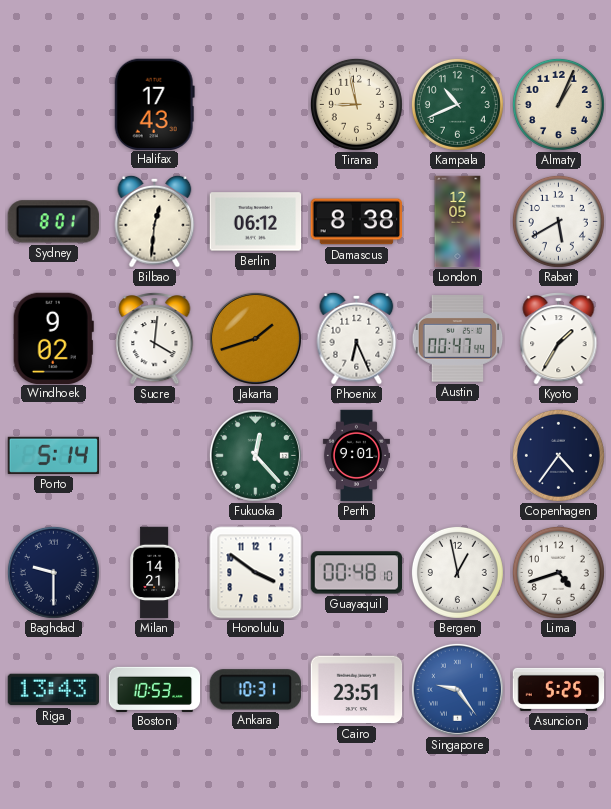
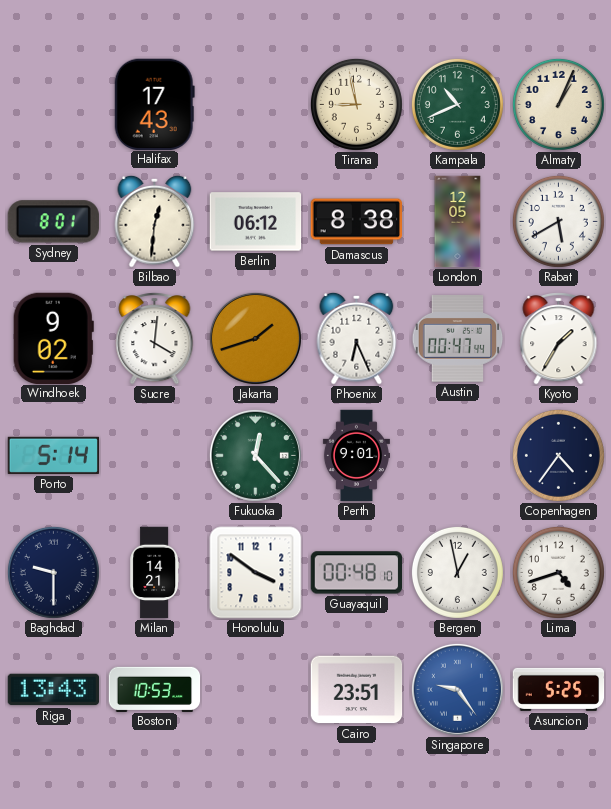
Ankara: 10:31 -> none (255, 690)
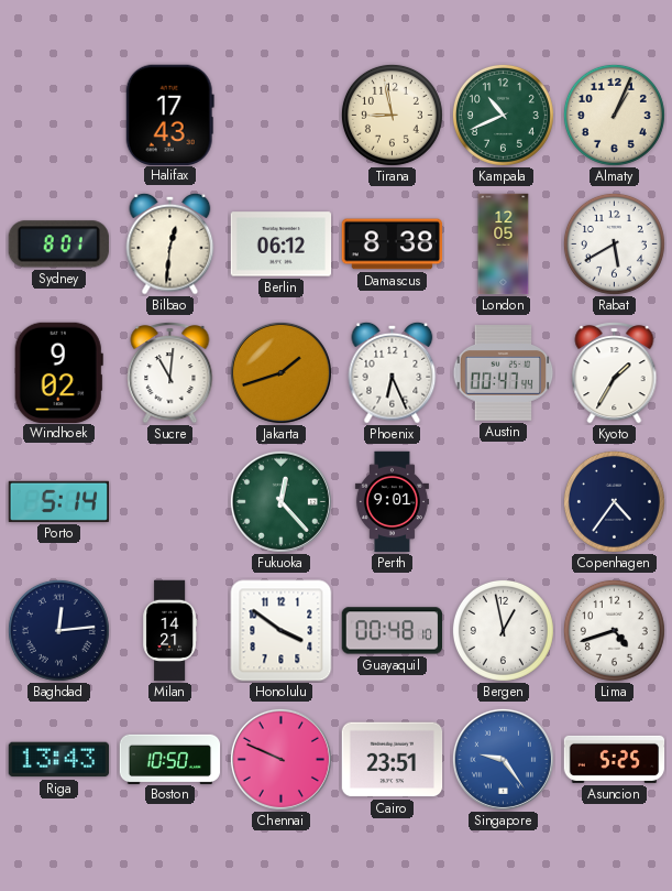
Sucre: 4:01 -> 11:01 (170, 373)
Baghdad: 9:30 -> 12:14 (58, 630)
Boston: 10:53 -> 10:50 (170, 759)
Chennai: none -> 9:49 (280, 759)
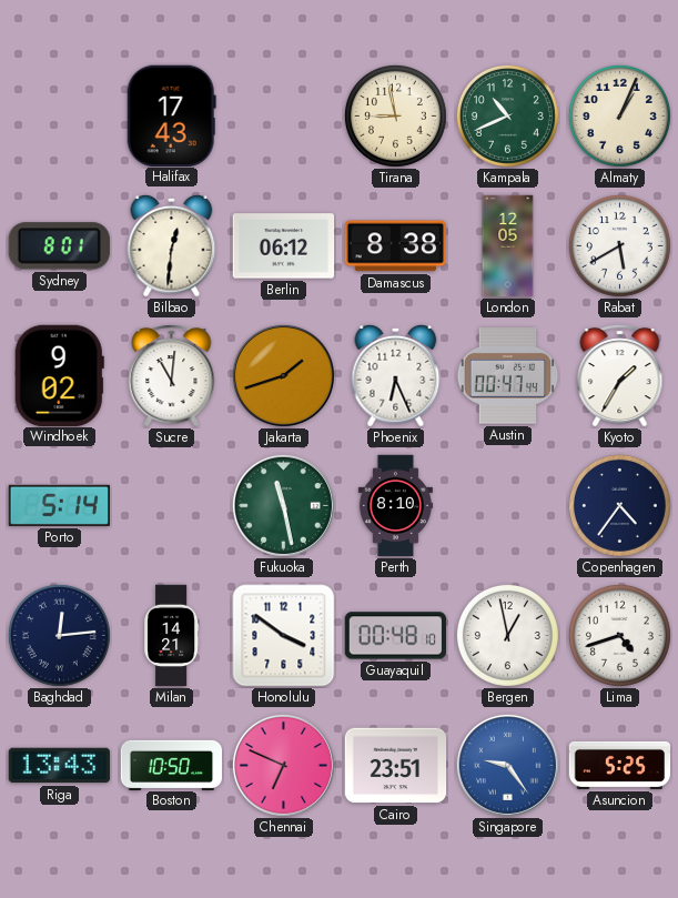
Fukuoka: 12:23 -> 11:28 (283, 505)
Perth: 9:01 -> 8:10 (395, 506)
Chennai: 9:49 -> 6:49 (283, 765)
